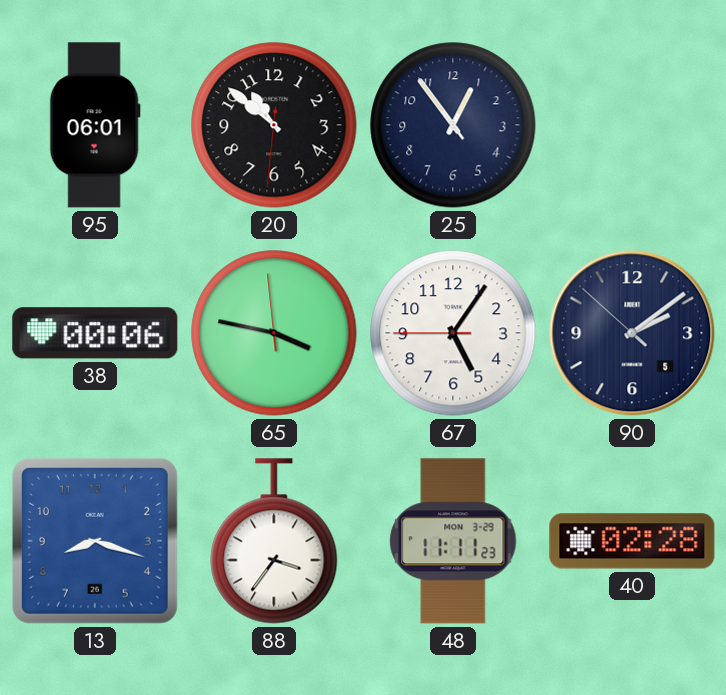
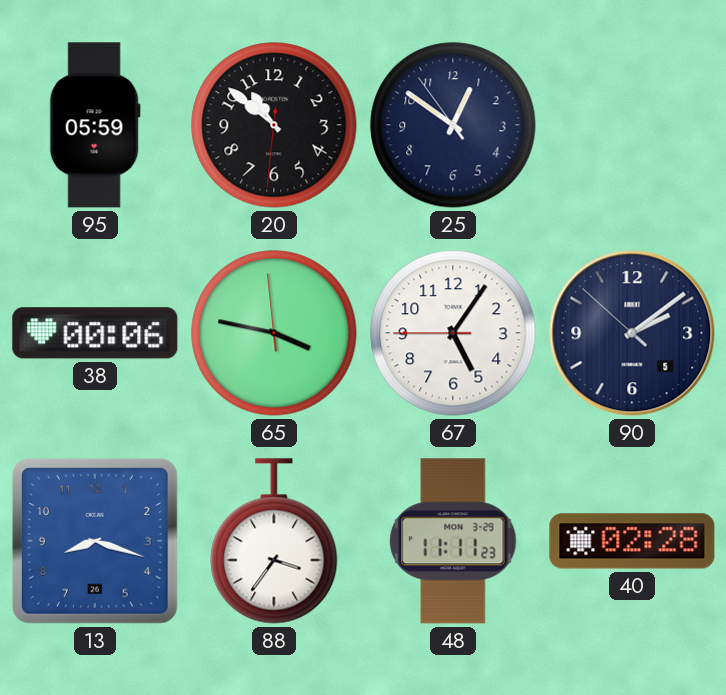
95: 06:01 -> 05:59 (95, 125)
25: 12:53 -> 12:50 (453, 125)
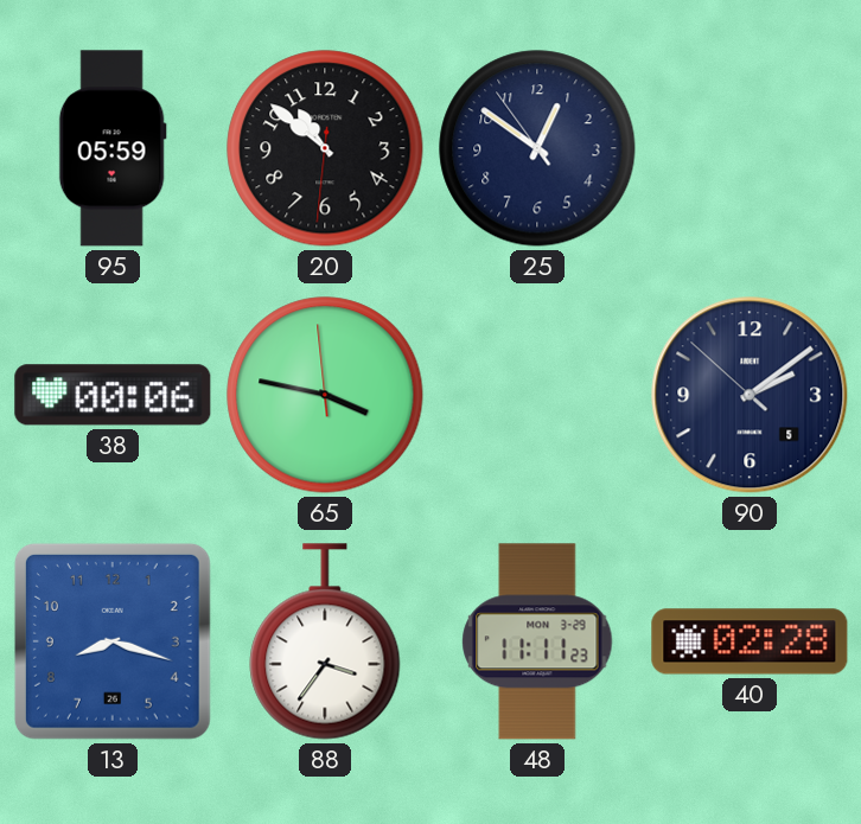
67: 5:05 -> none (453, 333)
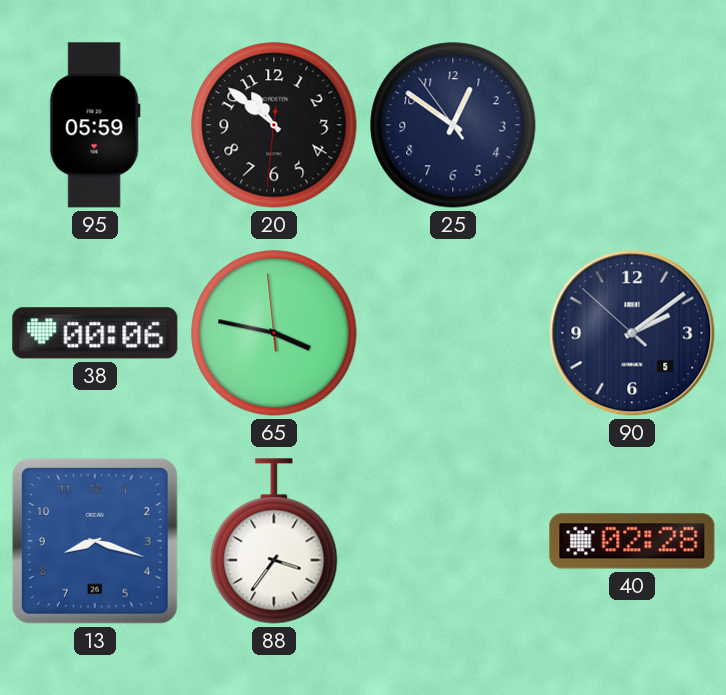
48: 11:11 -> none (537, 641)
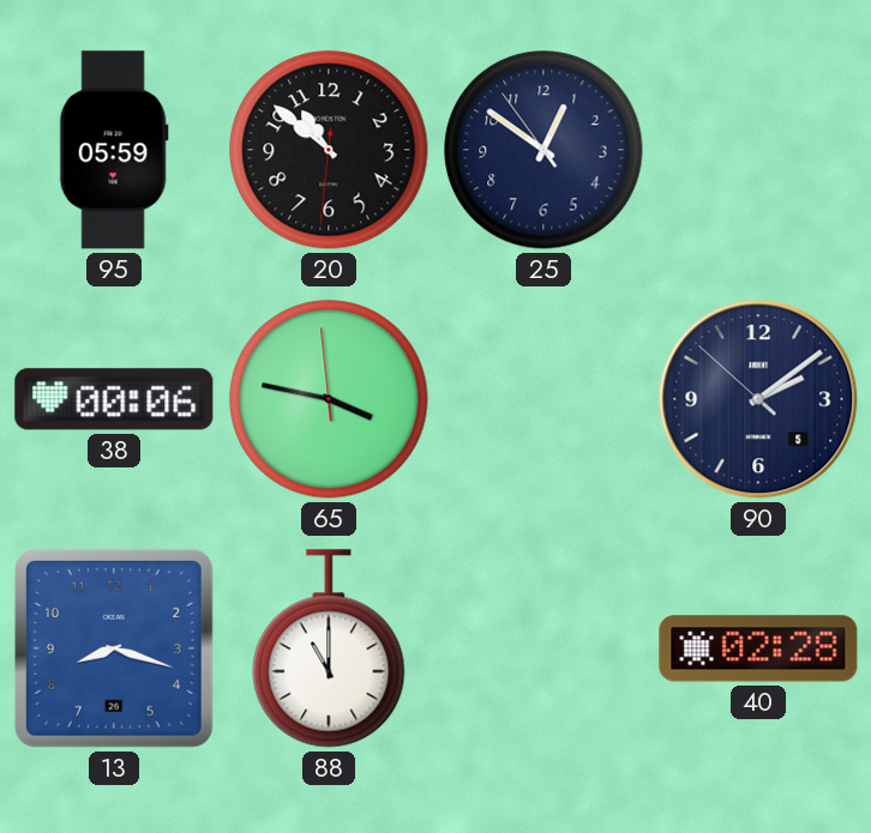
88: 3:36 -> 11:00 (329, 648)
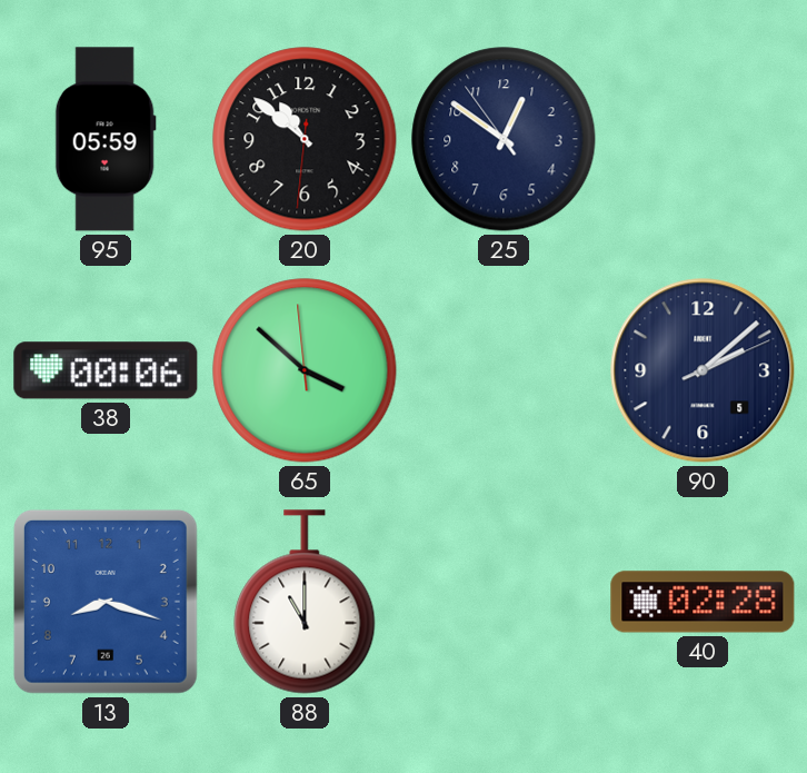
65: 3:46 -> 3:51 (305, 370)
90: 2:08:52 -> 2:08:11 (703, 370)
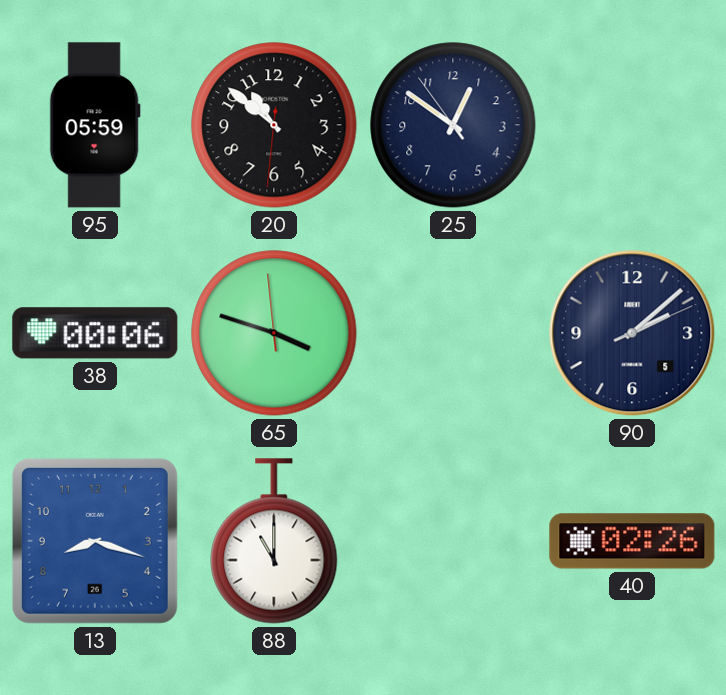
65: 3:51 -> 3:47 (274, 333)
40: 02:28 -> 02:26 (632, 541)
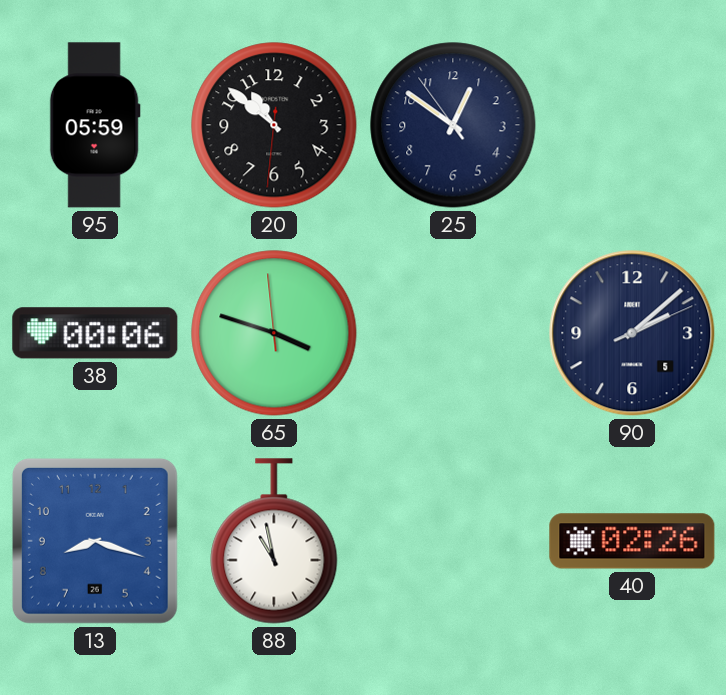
88: 11:00 -> 10:58 (274, 541)
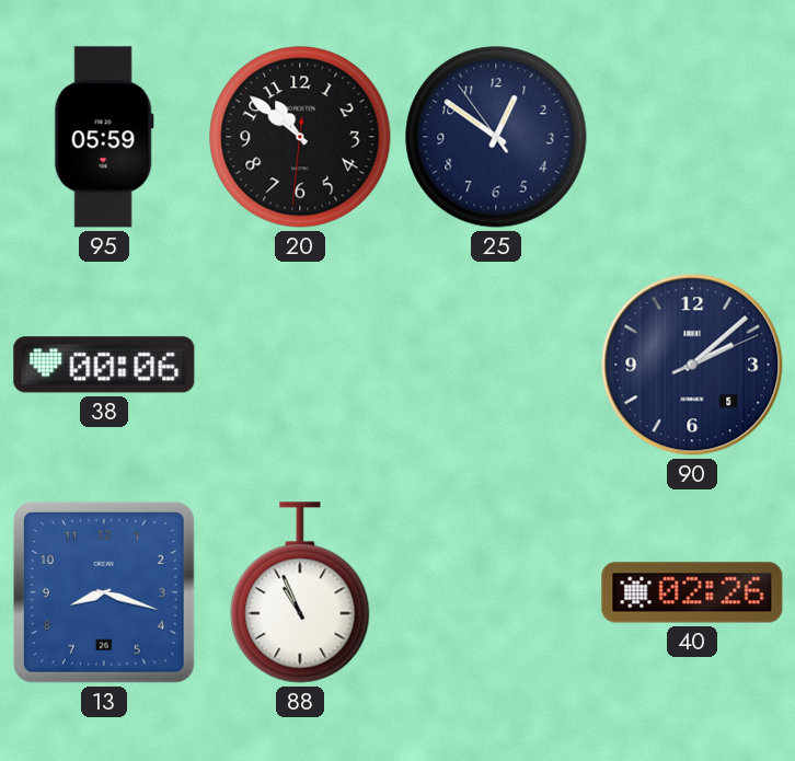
65: 3:47 -> none (274, 333)
88: 10:58 -> 10:56 (300, 592)
